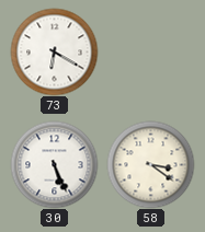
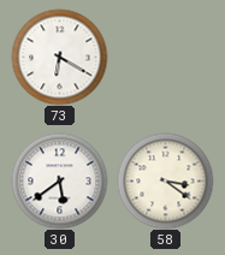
30: 5:26 -> 5:39 (59, 180)
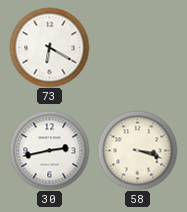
30: 5:39 -> 2:43 (49, 150)
58: 3:21 -> 3:18 (137, 150)
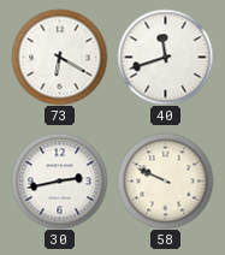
40: none -> 11:42 (165, 57)
58: 3:18 -> 9:49 (165, 180)
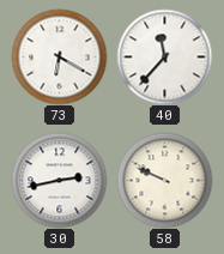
40: 11:42 -> 11:37 (164, 56)
